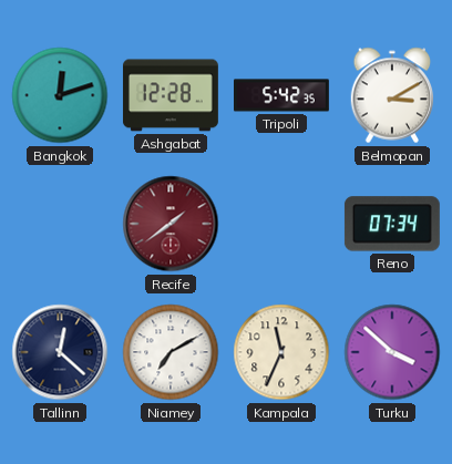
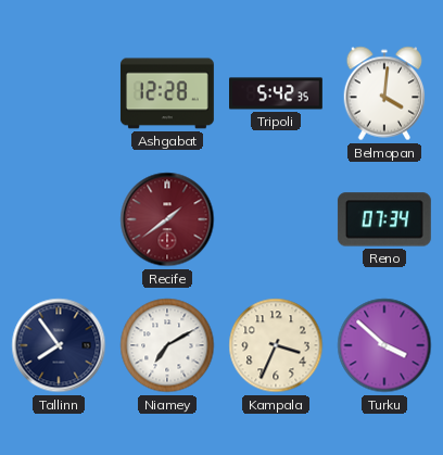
Bangkok: 12:12 -> none (60, 95)
Belmopan: 3:10 -> 4:01 (384, 93)
Tallinn: 12:22 -> 7:54 (59, 345)
Kampala: 11:34 -> 3:34 (276, 345)
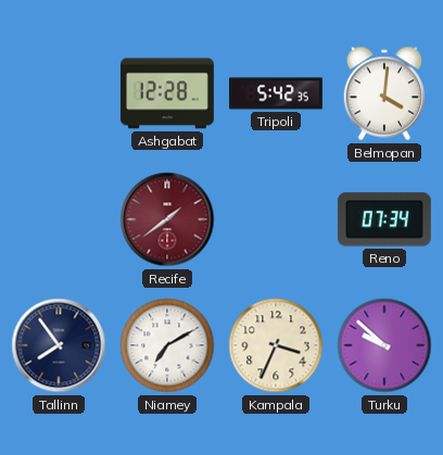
Turku: 3:52 -> 9:52 (384, 345)
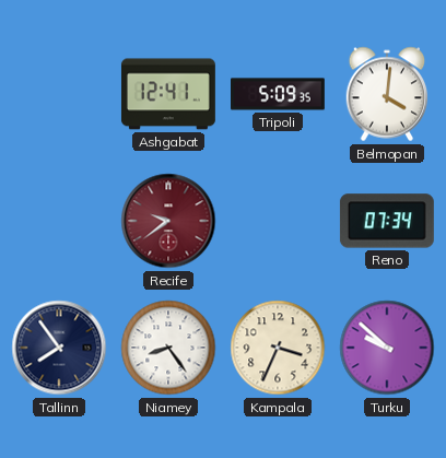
Ashgabat: 12:28 -> 12:41 (168, 94)
Tripoli: 5:42 -> 5:09 (279, 94)
Recife: 1:39 -> 9:39 (168, 221)
Niamey: 7:10 -> 8:24 (168, 348)
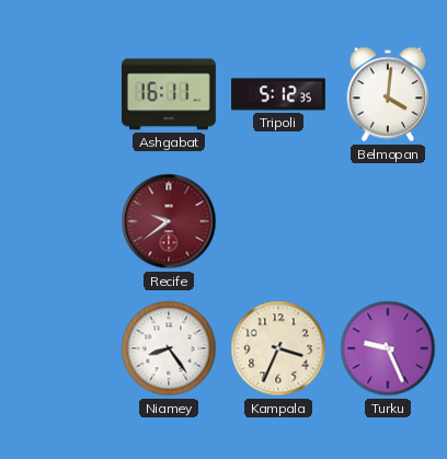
Ashgabat: 12:41 -> 16:11 (169, 94)
Tripoli: 5:09 -> 5:12 (279, 94)
Reno: 07:34 -> none (387, 221)
Tallinn: 7:54 -> none (59, 348)
Turku: 9:52 -> 9:26 (388, 348)
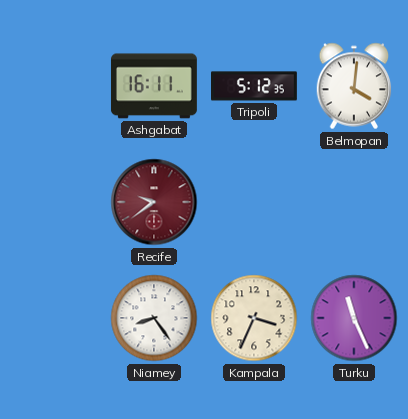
Turku: 9:26 -> 11:26 (354, 318)
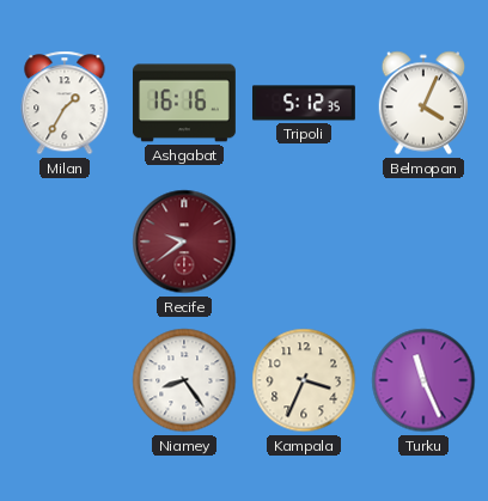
Milan: none -> 1:35 (65, 103)
Ashgabat: 16:11 -> 16:16 (184, 103)
Belmopan: 4:01 -> 4:04 (423, 103)
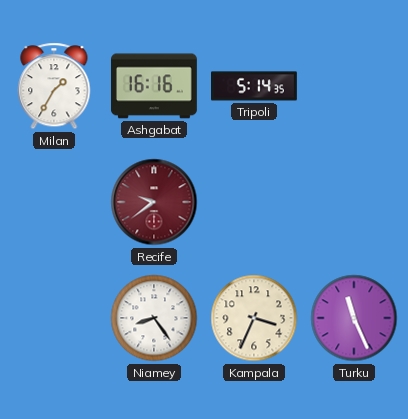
Tripoli: 5:12 -> 5:14 (255, 86)
Belmopan: 4:04 -> none (423, 103)
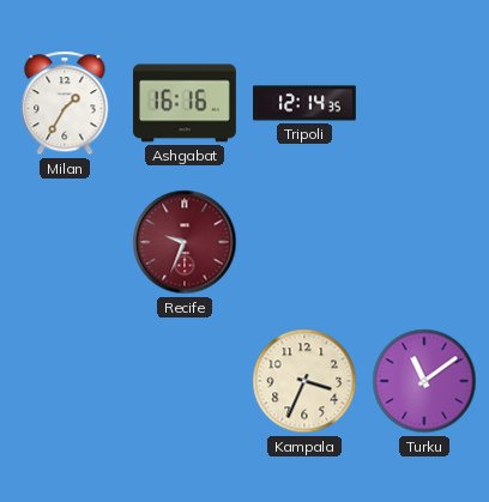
Tripoli: 5:14 -> 12:14 (306, 103)
Recife: 9:39 -> 9:34 (185, 242)
Niamey: 8:24 -> none (154, 318)
Turku: 11:26 -> 11:09 (424, 381)
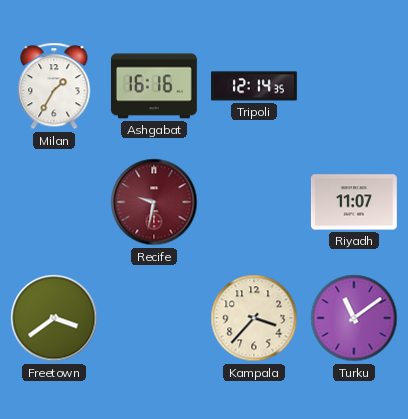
Recife: 9:34 -> 9:32 (154, 202)
Riyadh: none -> 11:07 (354, 202)
Freetown: none -> 3:39 (54, 318)
Kampala: 3:34 -> 3:37 (254, 318)
